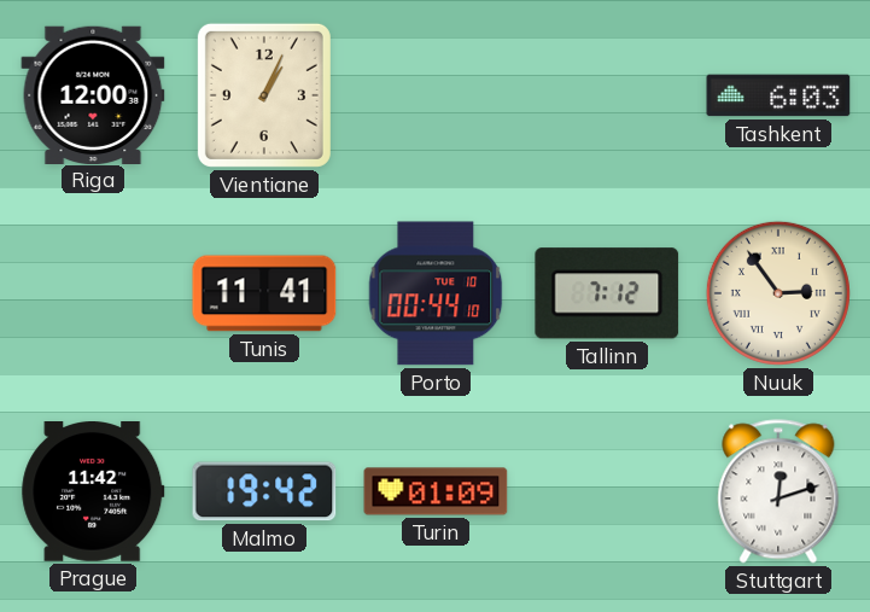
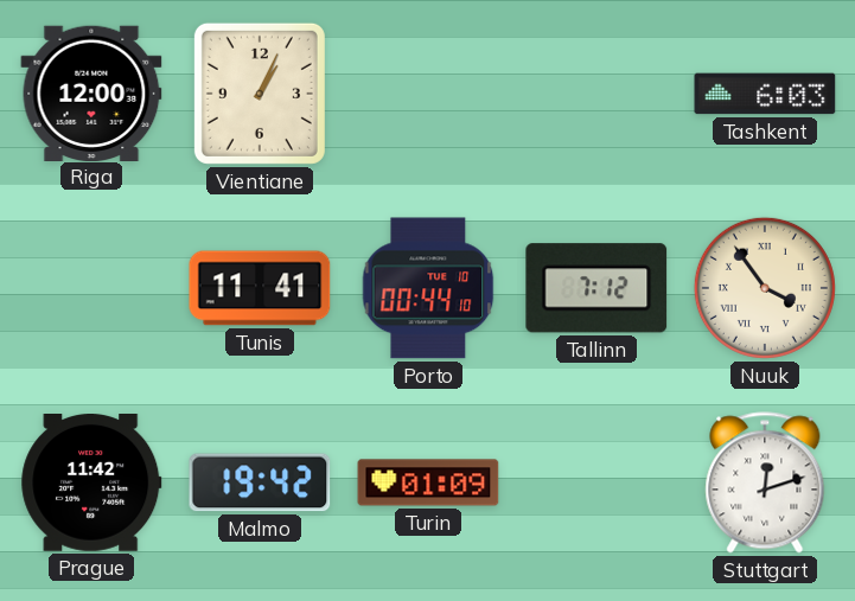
Nuuk: 2:54 -> 3:54 (765, 288)
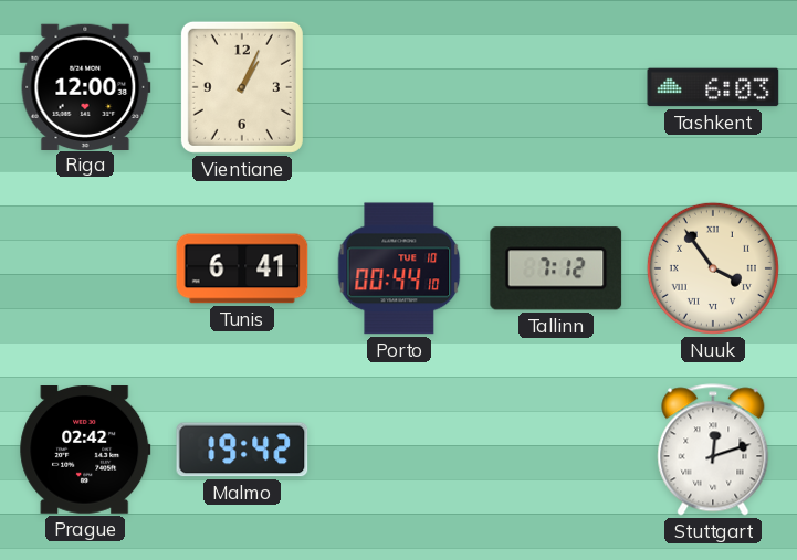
Tunis: 11:41 -> 6:41 (242, 268)
Prague: 11:42 -> 02:42 (85, 451)
Turin: 01:09 -> none (428, 482)
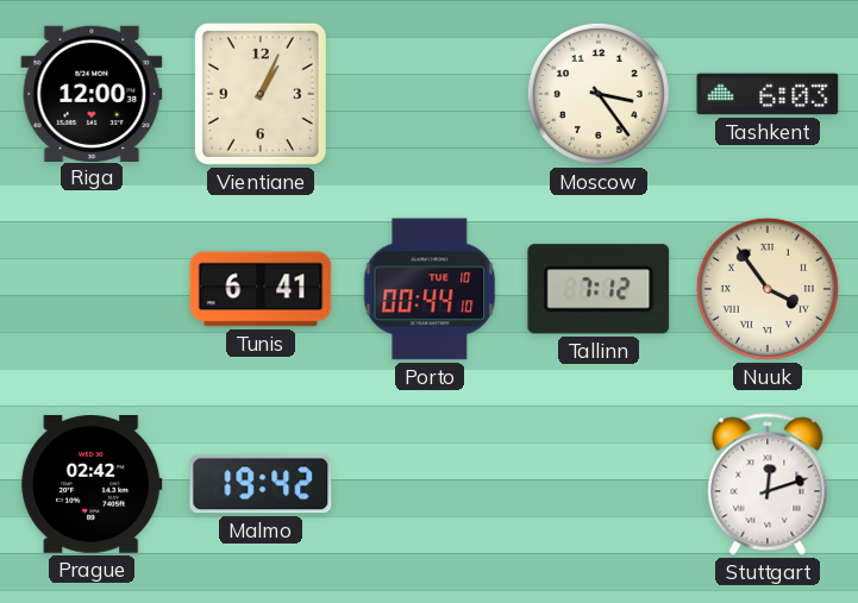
Moscow: none -> 3:24 (599, 94)
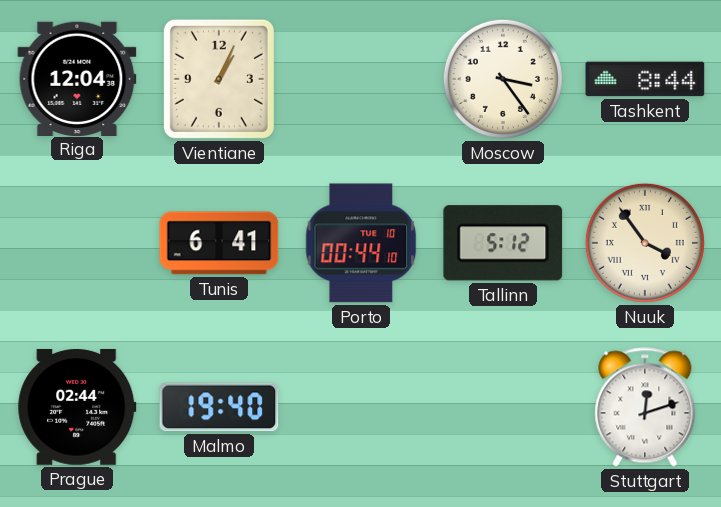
Riga: 12:00 -> 12:04 (77, 78)
Tashkent: 6:03 -> 8:44 (645, 79)
Tallinn: 7:12 -> 5:12 (503, 243)
Prague: 02:42 -> 02:44 (77, 408)
Malmo: 19:42 -> 19:40 (219, 407)
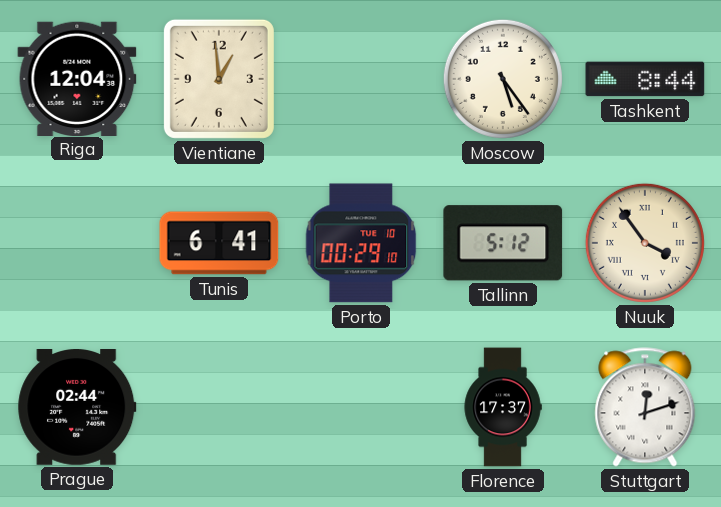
Vientiane: 1:04 -> 12:59 (219, 79)
Moscow: 3:24 -> 5:24 (503, 79)
Porto: 00:44 -> 00:29 (361, 243)
Malmo: 19:40 -> none (219, 407)
Florence: none -> 17:37 (503, 407)
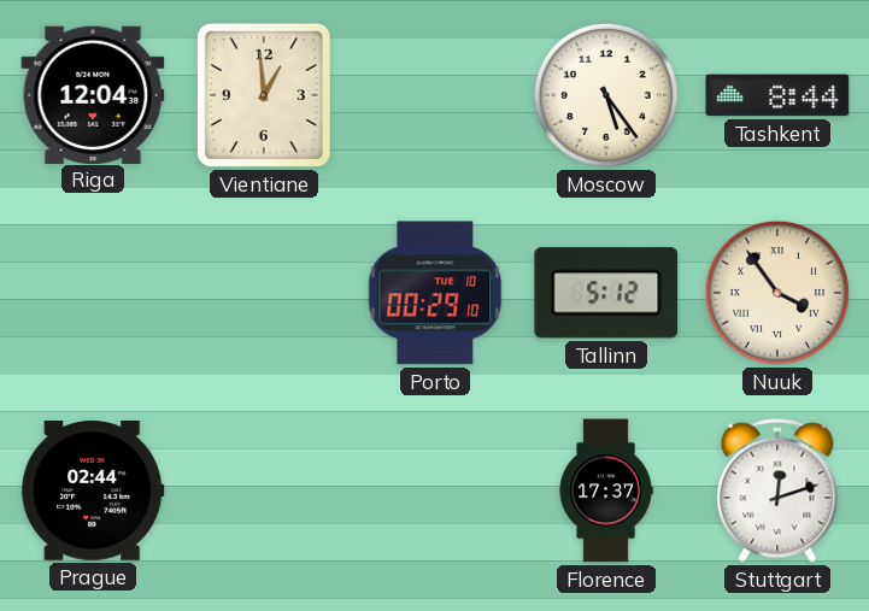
Tunis: 6:41 -> none (219, 243)
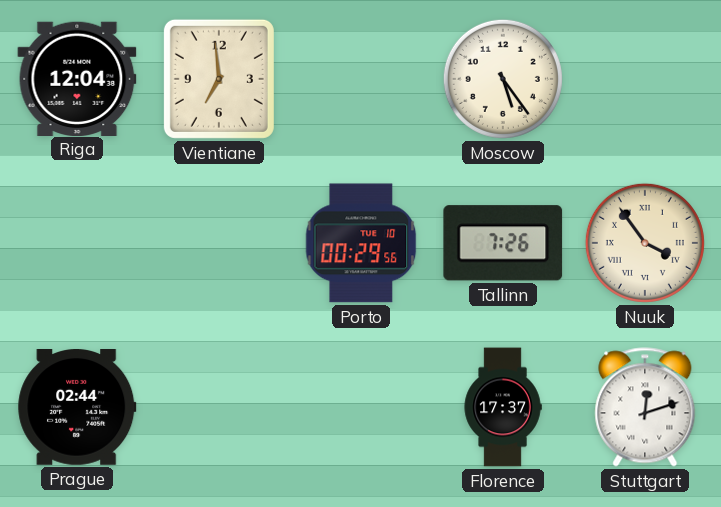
Vientiane: 12:59 -> 6:59 (219, 79)
Tashkent: 8:44 -> none (777, 95)
Porto: 00:29:10 -> 00:29:56 (361, 243)
Tallinn: 5:12 -> 7:26 (503, 243)
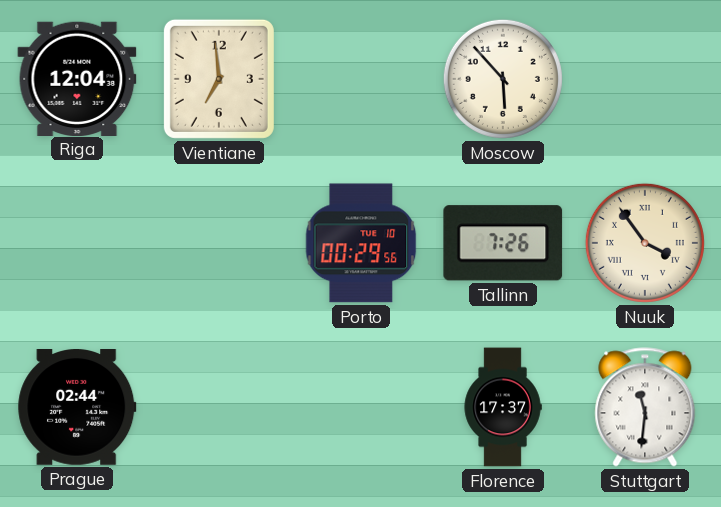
Moscow: 5:24 -> 5:53 (503, 79)
Stuttgart: 12:12 -> 11:31 (645, 407)
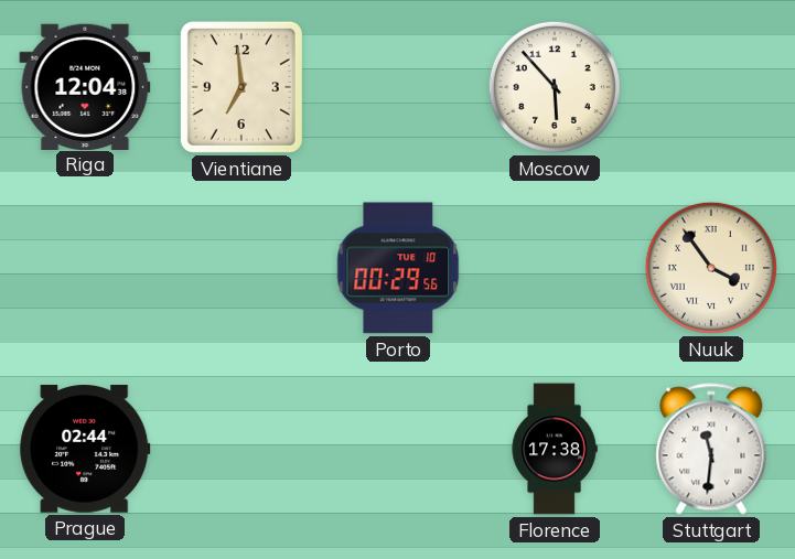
Tallinn: 7:26 -> none (503, 243)
Florence: 17:37 -> 17:38 (555, 449)
